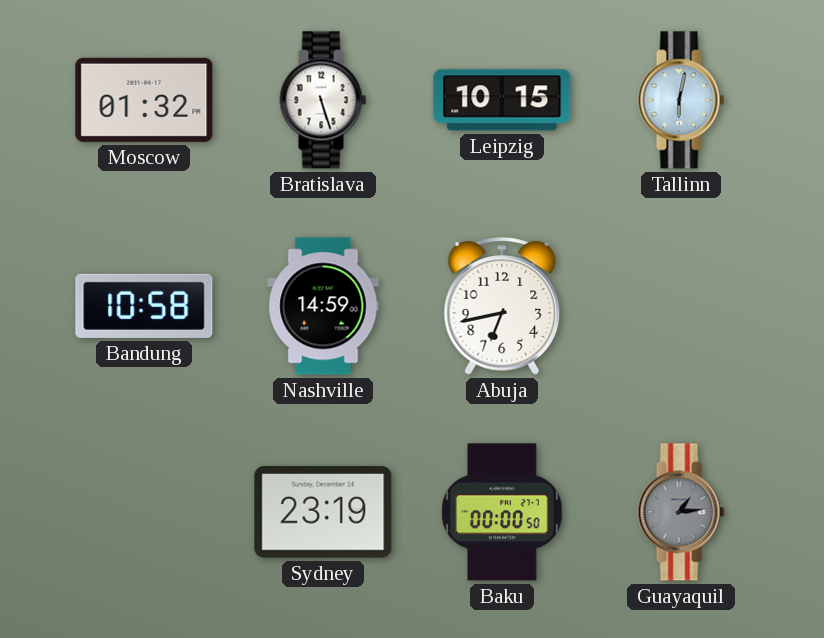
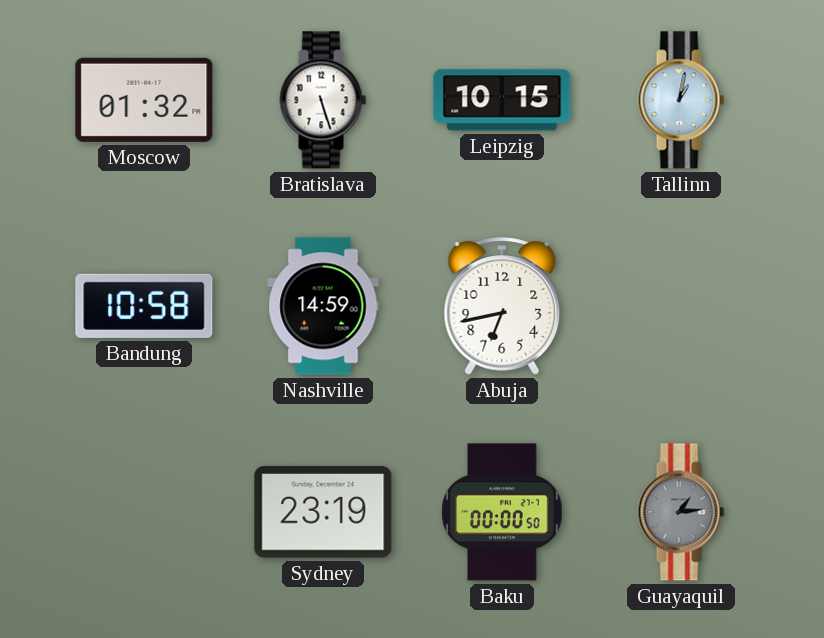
Tallinn: 6:02 -> 1:02 (681, 100)
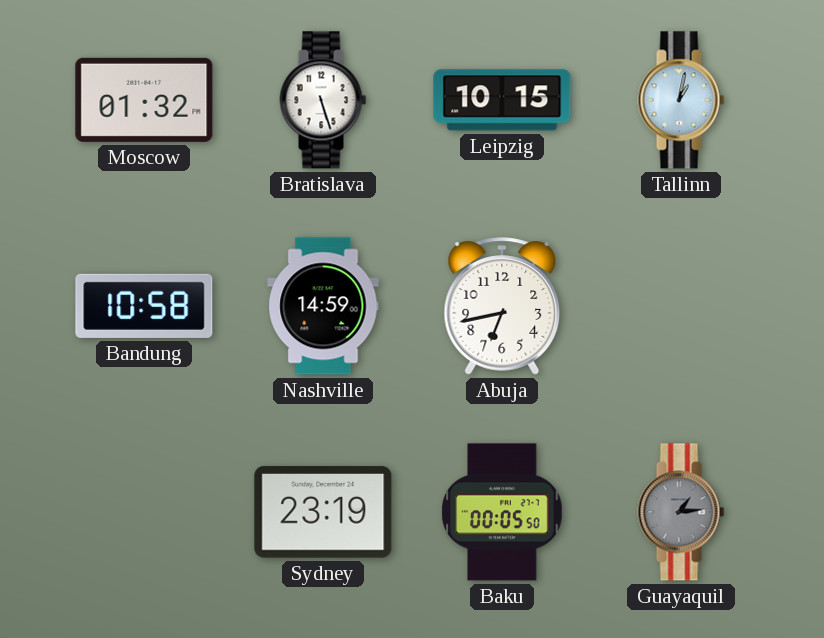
Baku: 00:00 -> 00:05 (502, 512)
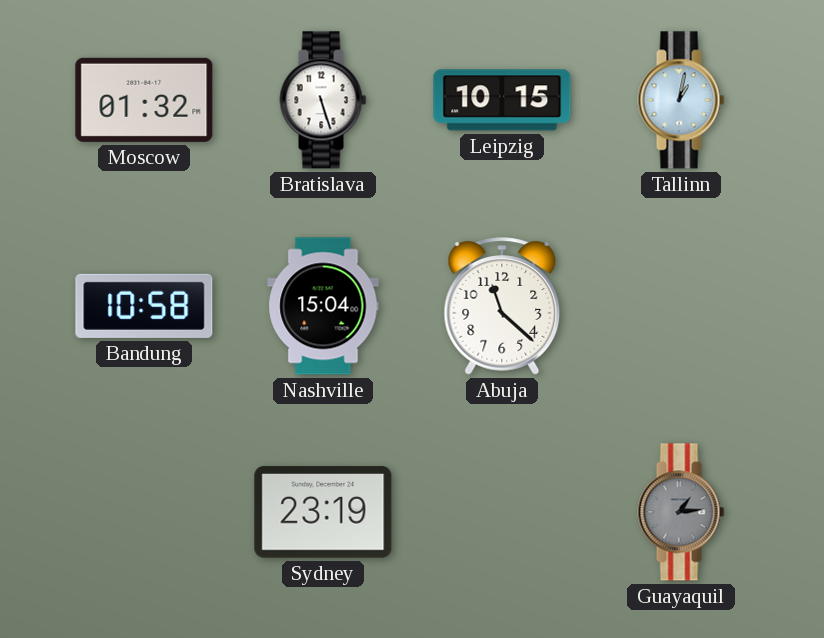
Nashville: 14:59 -> 15:04 (323, 306)
Abuja: 6:43 -> 11:22 (502, 306)
Baku: 00:05 -> none (502, 512)
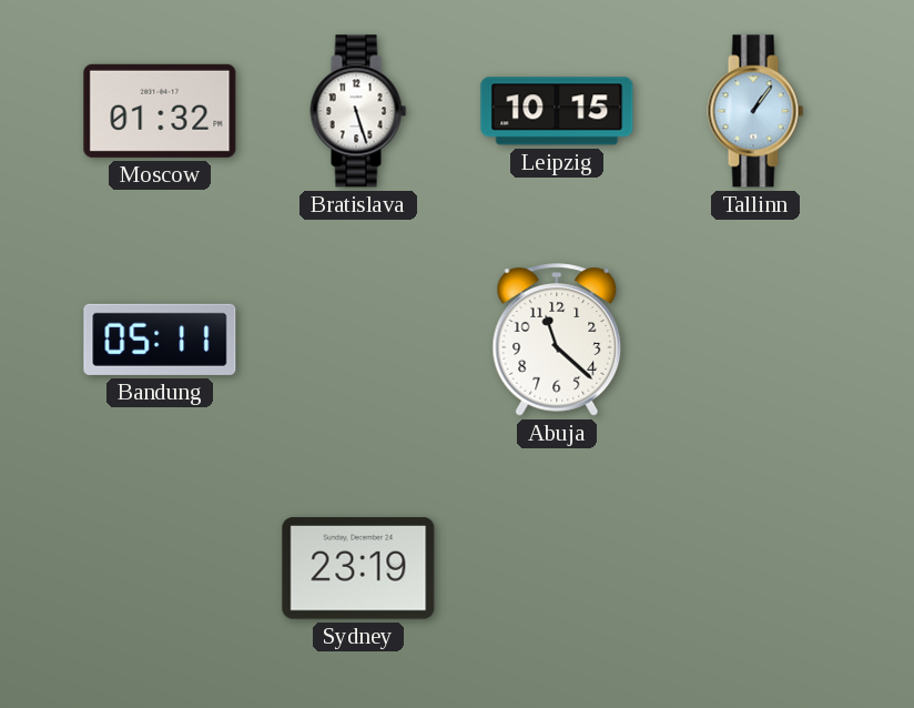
Tallinn: 1:02 -> 1:06 (755, 111)
Bandung: 10:58 -> 05:11 (160, 340)
Nashville: 15:04 -> none (323, 306)
Guayaquil: 1:14 -> none (681, 512)
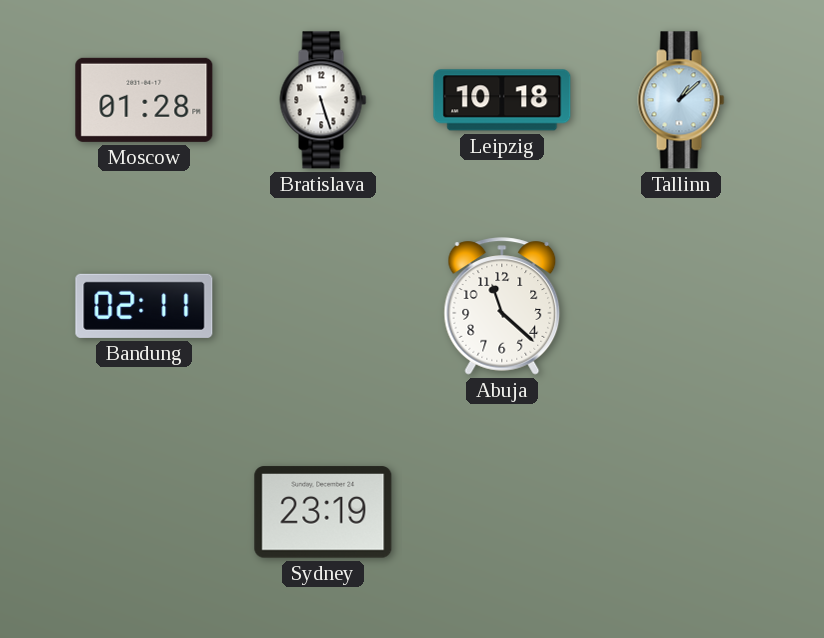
Moscow: 01:32 -> 01:28 (144, 100)
Leipzig: 10:15 -> 10:18 (502, 100)
Tallinn: 1:06 -> 1:08 (681, 100)
Bandung: 05:11 -> 02:11 (144, 306)
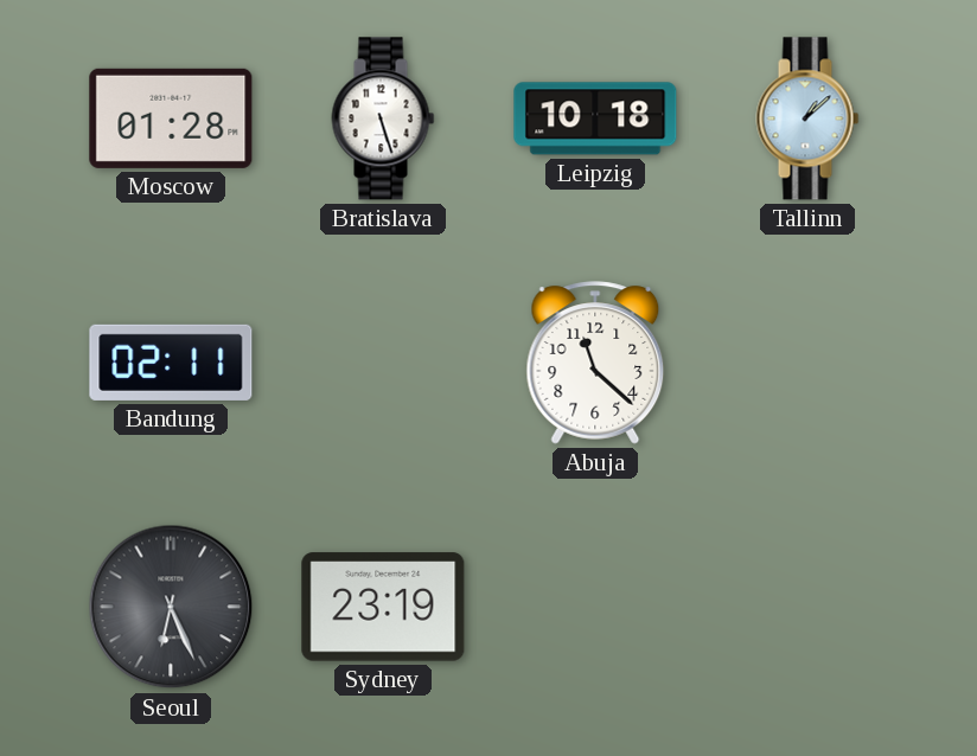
Seoul: none -> 6:26 (171, 607)
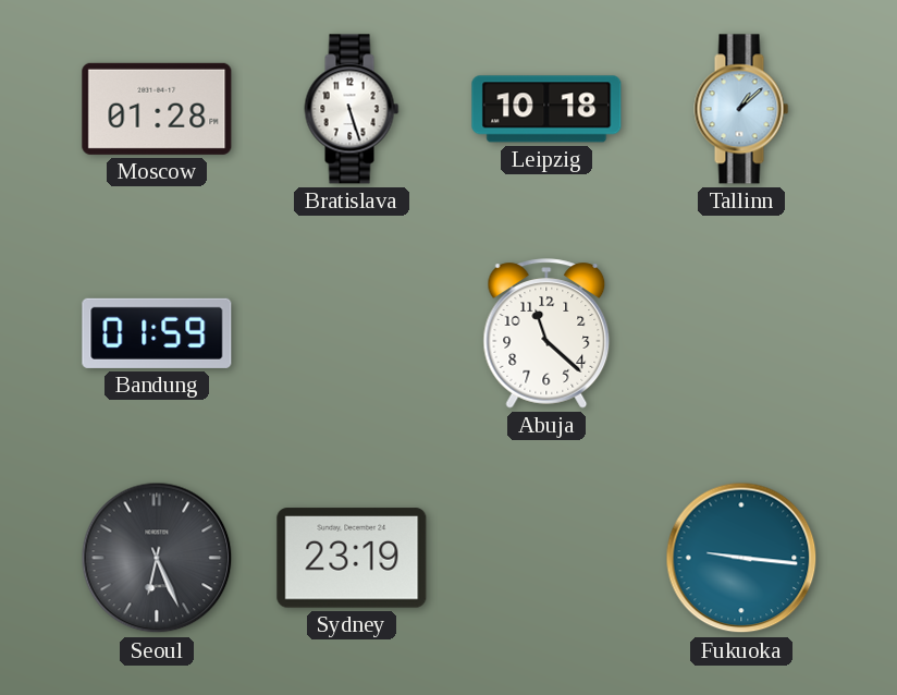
Bandung: 02:11 -> 01:59 (157, 333)
Fukuoka: none -> 9:16 (741, 558)
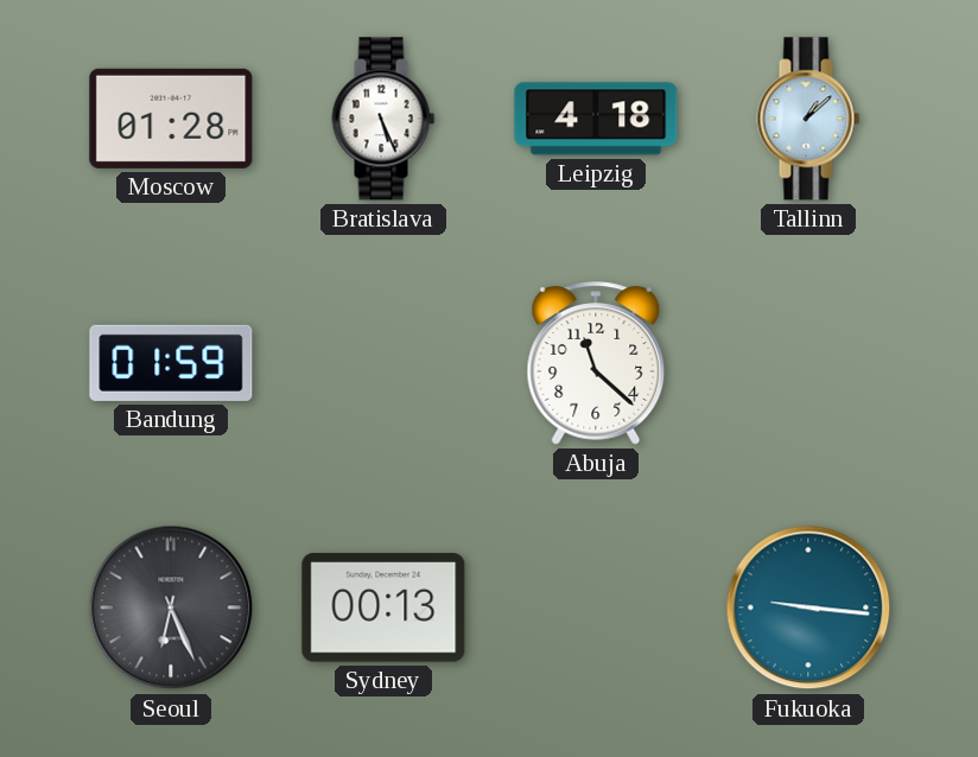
Bratislava: 5:27 -> 5:26 (383, 119)
Leipzig: 10:18 -> 4:18 (596, 119)
Sydney: 23:19 -> 00:13 (383, 607)
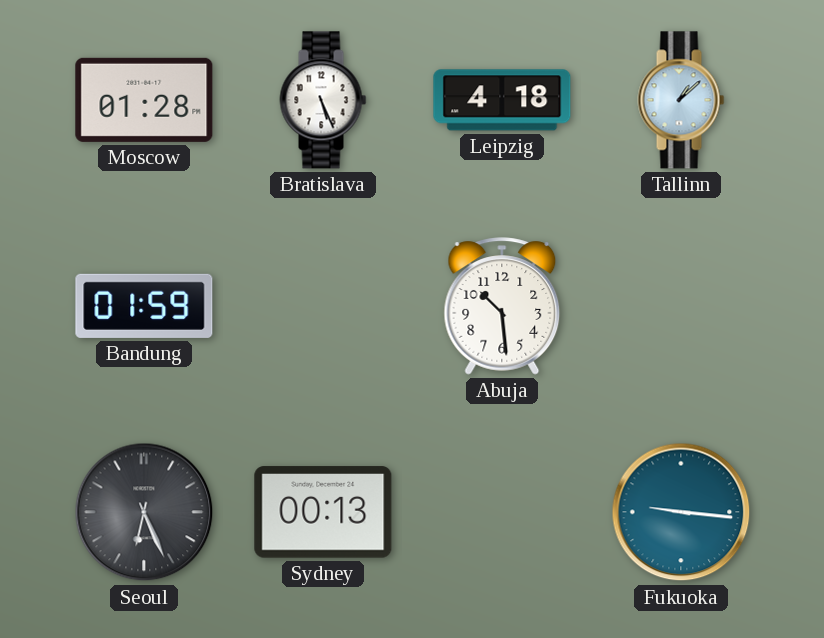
Abuja: 11:22 -> 10:29 (502, 306)
